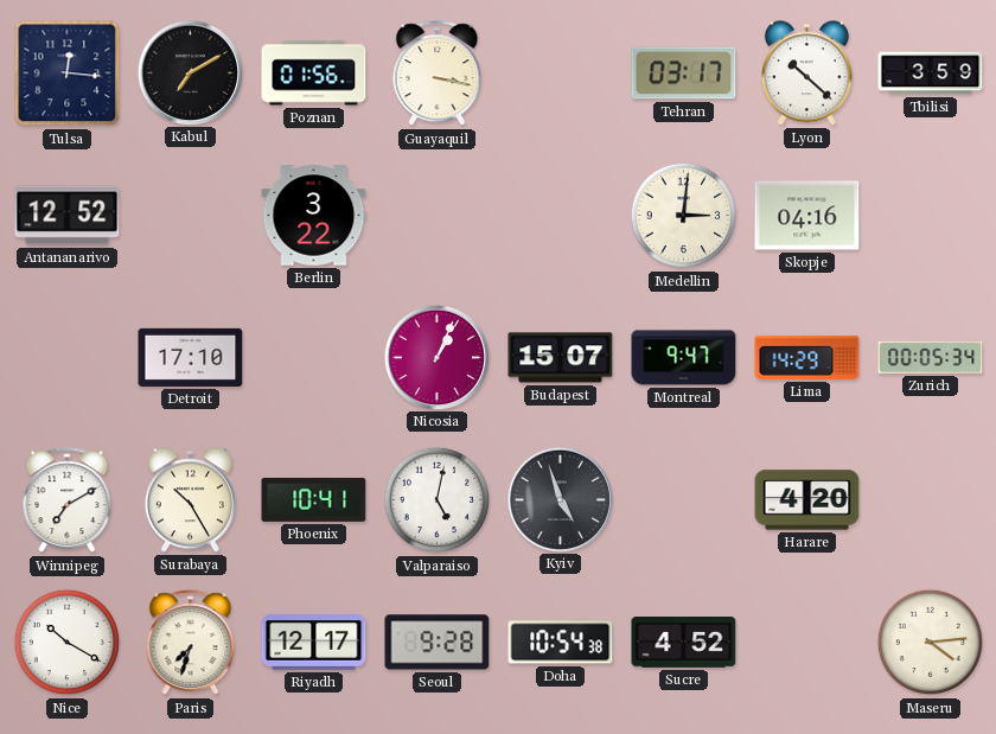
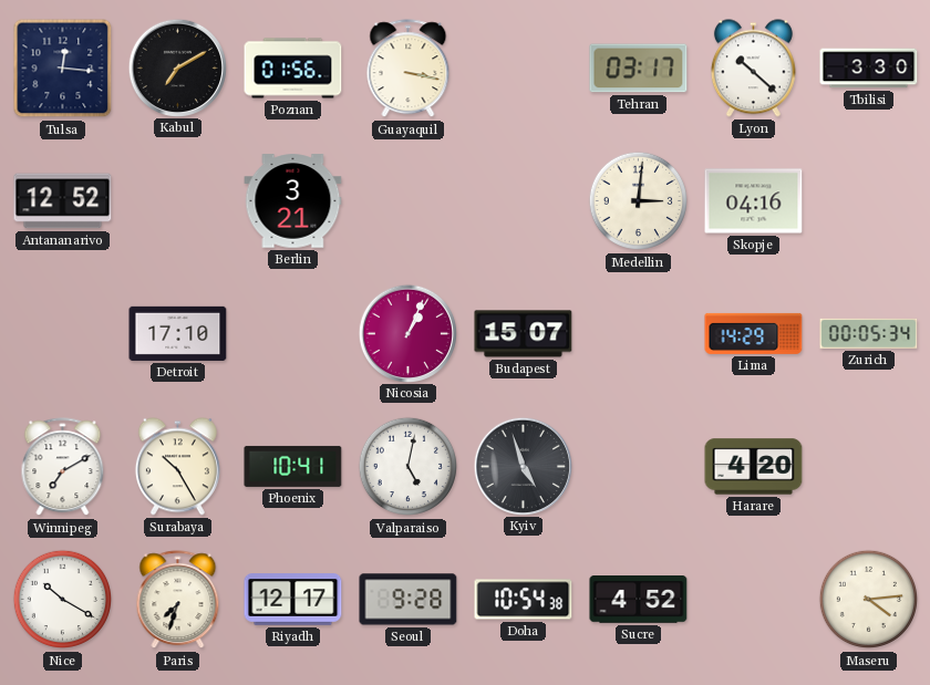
Tbilisi: 3:59 -> 3:30 (869, 69)
Berlin: 3:22 -> 3:21 (293, 201)
Montreal: 9:47 -> none (684, 358)
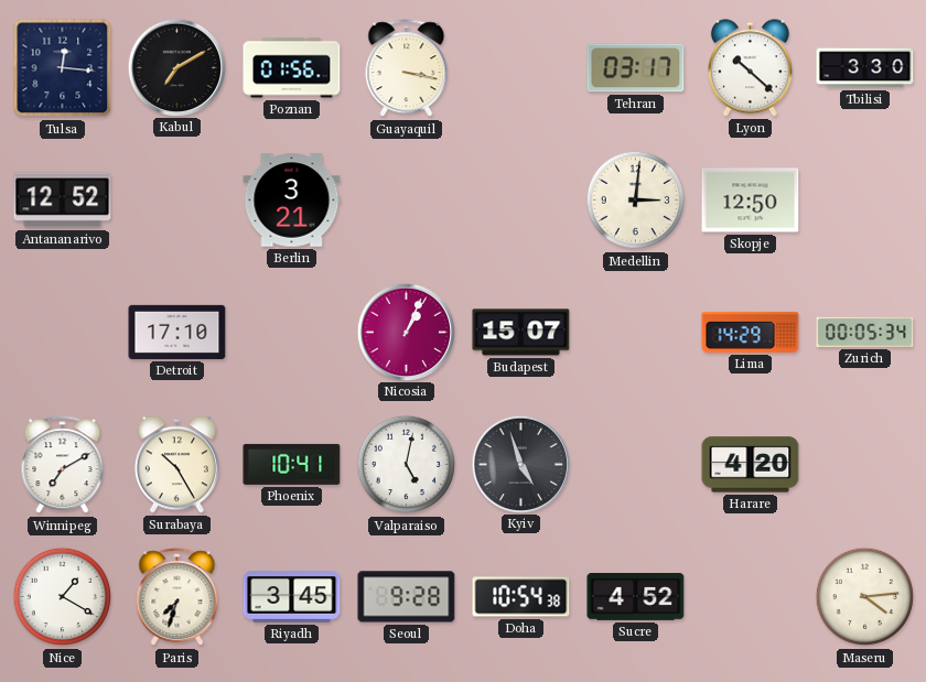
Skopje: 04:16 -> 12:50 (751, 201)
Nice: 10:20 -> 1:20 (63, 597)
Riyadh: 12:17 -> 3:45 (292, 597)
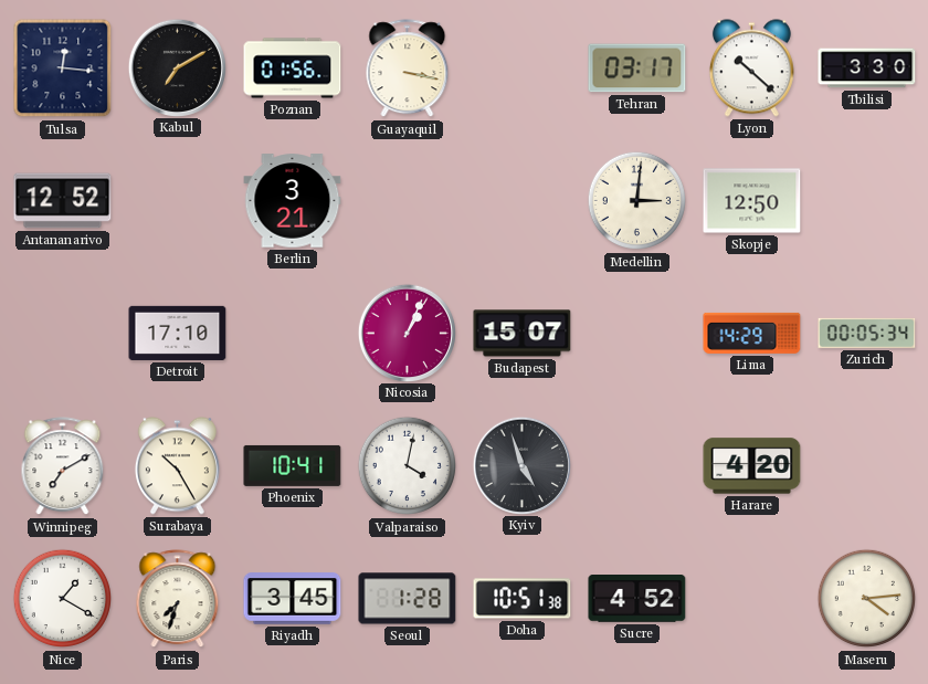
Valparaiso: 5:02 -> 4:02 (408, 466)
Seoul: 9:28 -> 1:28 (408, 599)
Doha: 10:54 -> 10:51 (523, 599)
